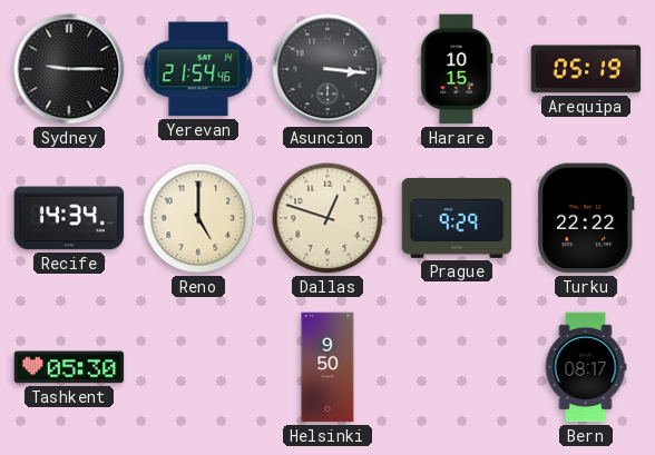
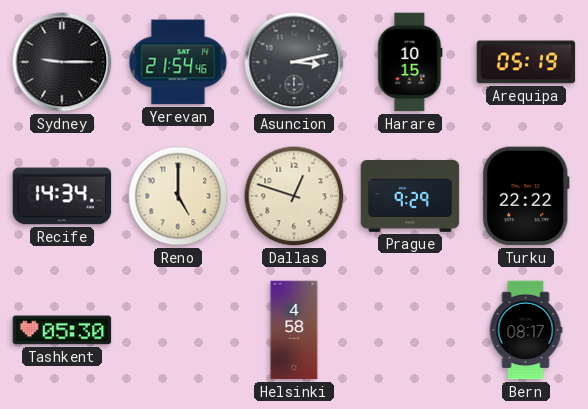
Asuncion: 3:16 -> 3:13 (294, 62)
Helsinki: 9:50 -> 4:58 (294, 330)
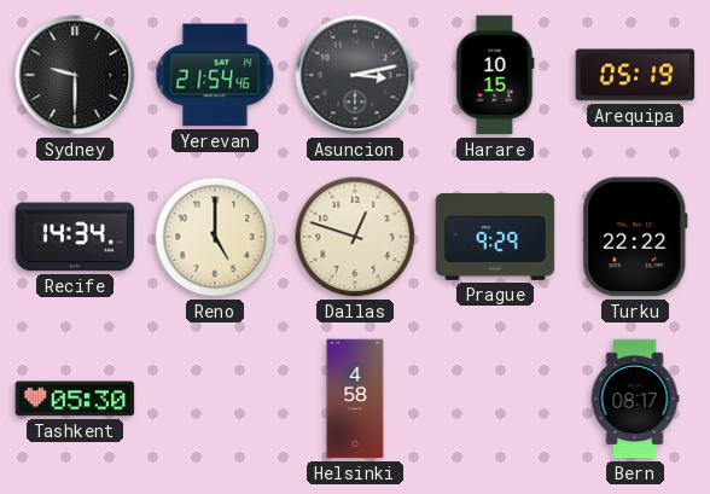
Sydney: 9:15 -> 9:30 (75, 75)
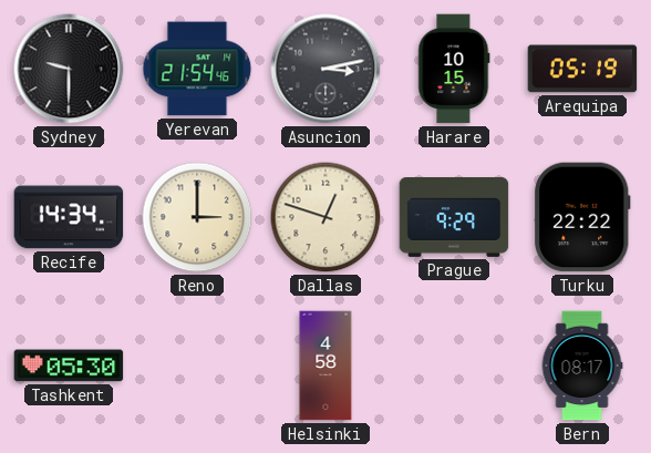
Reno: 5:00 -> 3:00 (197, 217)
